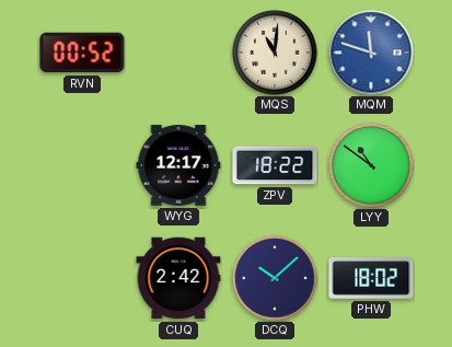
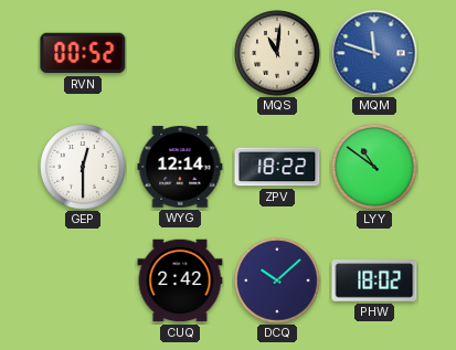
GEP: none -> 12:30 (83, 167)
WYG: 12:17 -> 12:14 (180, 167)
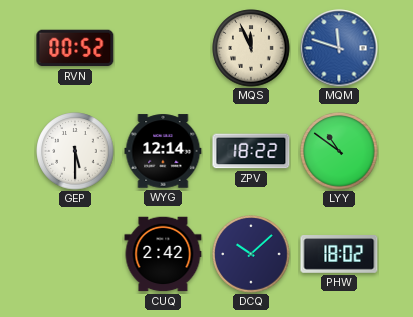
MQS: 11:01 -> 11:56 (251, 48)
GEP: 12:30 -> 5:30 (75, 151)
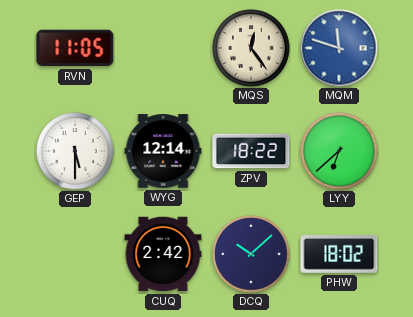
RVN: 00:52 -> 11:05 (75, 48)
MQS: 11:56 -> 12:24 (251, 48)
LYY: 10:51 -> 6:38 (339, 151)
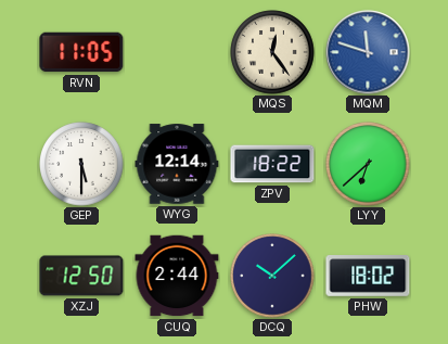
XZJ: none -> 12:50 (81, 276)
CUQ: 2:42 -> 2:44 (177, 276)
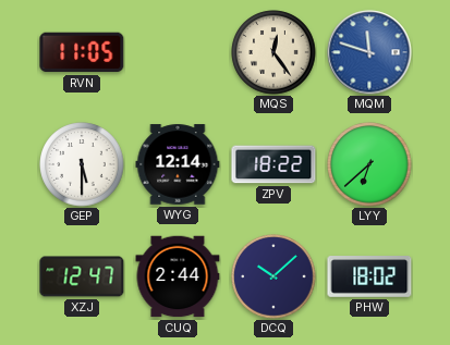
XZJ: 12:50 -> 12:47 (82, 276)
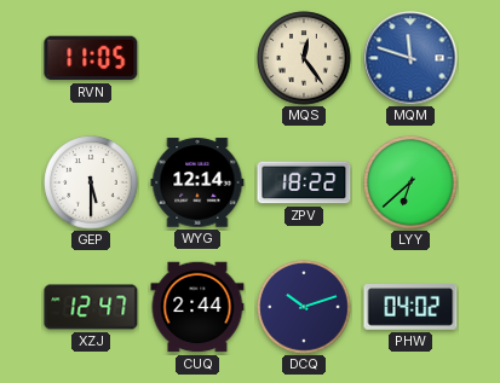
DCQ: 10:08 -> 10:12 (304, 307)
PHW: 18:02 -> 04:02 (410, 307)
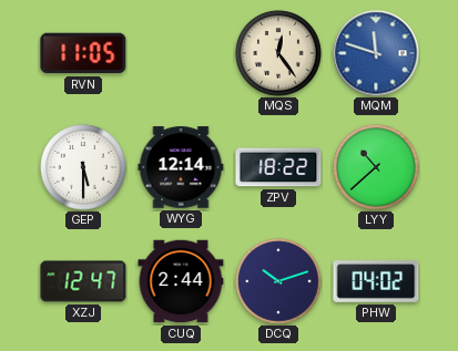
LYY: 6:38 -> 10:38 (376, 167)
